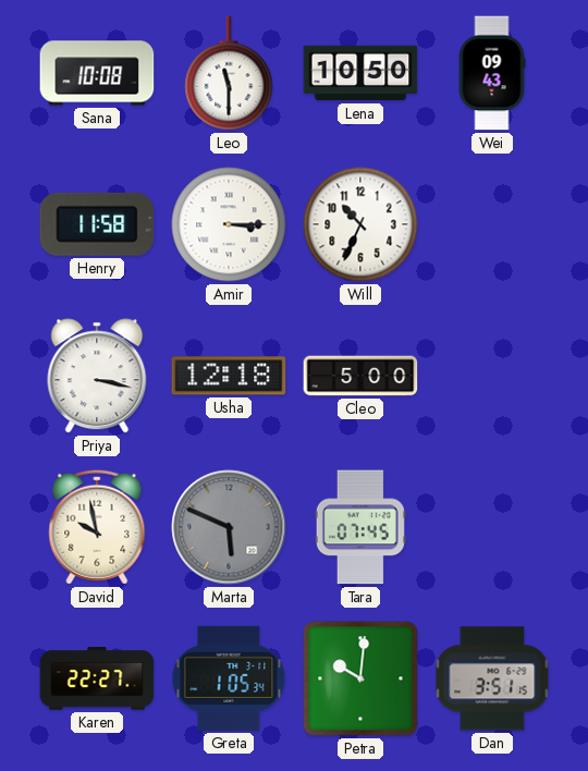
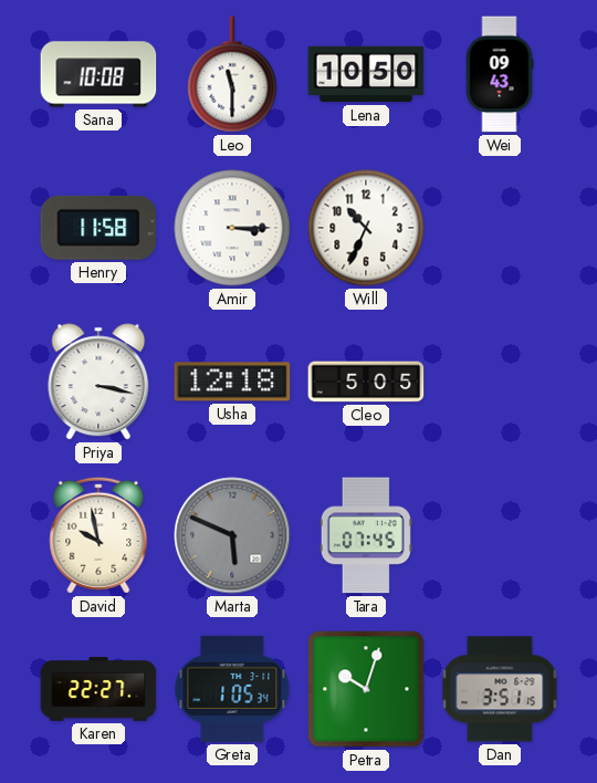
Cleo: 5:00 -> 5:05 (366, 382)
Petra: 10:01 -> 10:03 (366, 689)
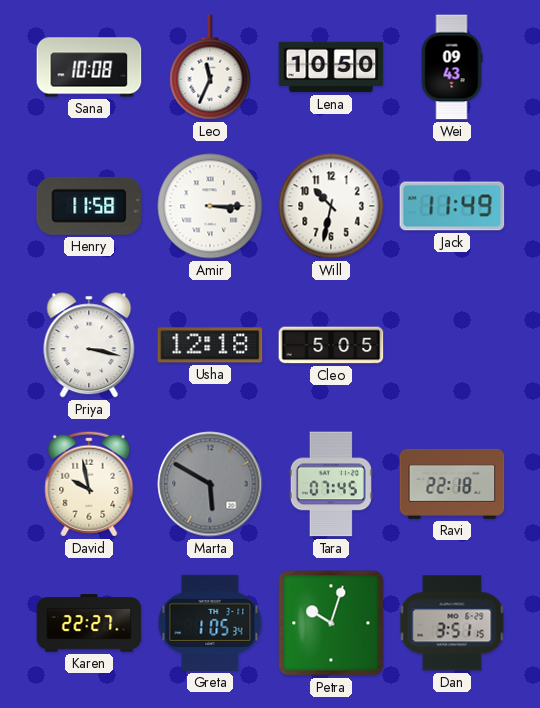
Leo: 11:30 -> 11:34 (210, 67)
Will: 10:34 -> 10:32 (331, 206)
Jack: none -> 11:49 (452, 206)
Marta: 5:49 -> 5:50 (210, 484)
Ravi: none -> 22:18 (452, 484)
